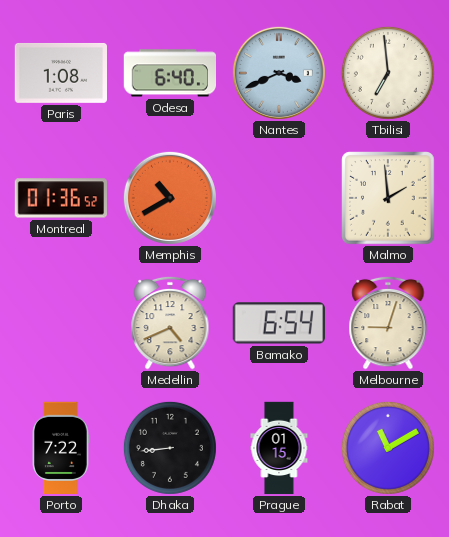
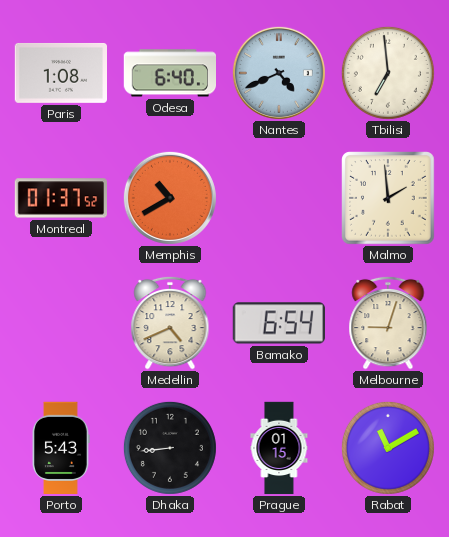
Nantes: 3:41 -> 4:41 (279, 73)
Montreal: 01:36 -> 01:37 (61, 198)
Porto: 7:22 -> 5:43 (61, 448)
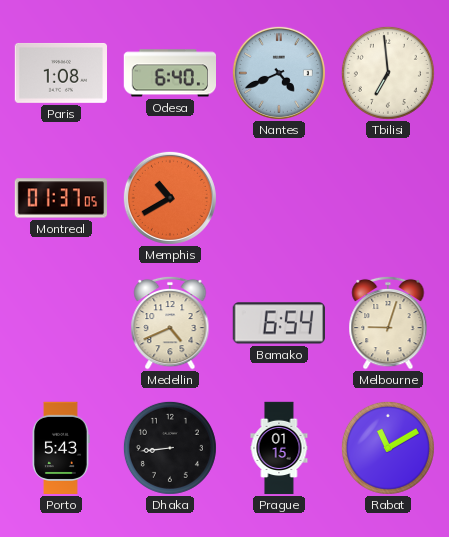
Montreal: 01:37:52 -> 01:37:05 (61, 198)
Malmo: 1:59 -> none (388, 198)
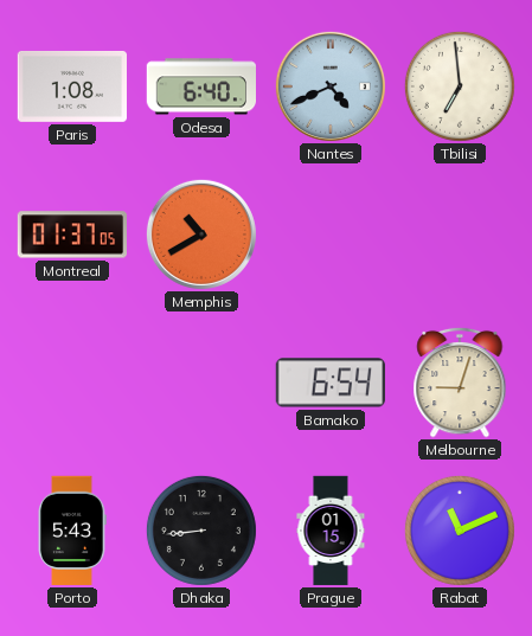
Medellin: 4:41 -> none (170, 323)
Rabat: 11:10 -> 11:11 (460, 531)
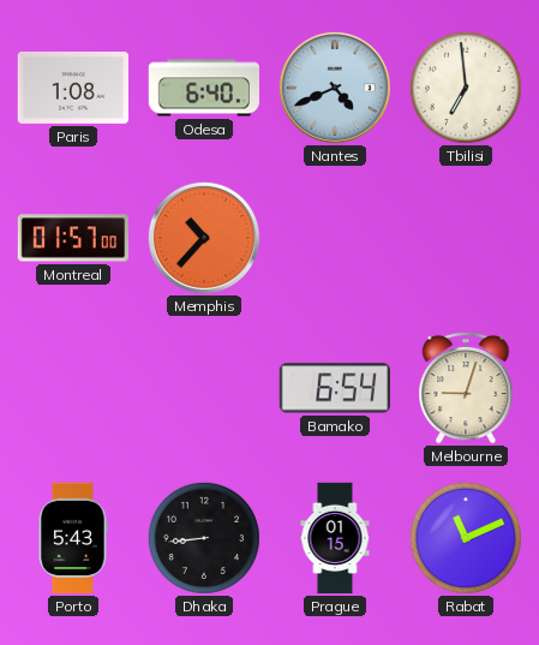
Montreal: 01:37 -> 01:57 (73, 238)
Memphis: 10:40 -> 10:37 (204, 238)
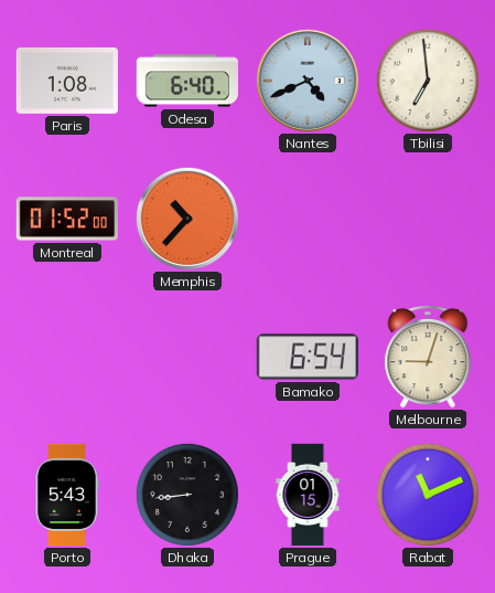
Montreal: 01:57 -> 01:52 (67, 219)
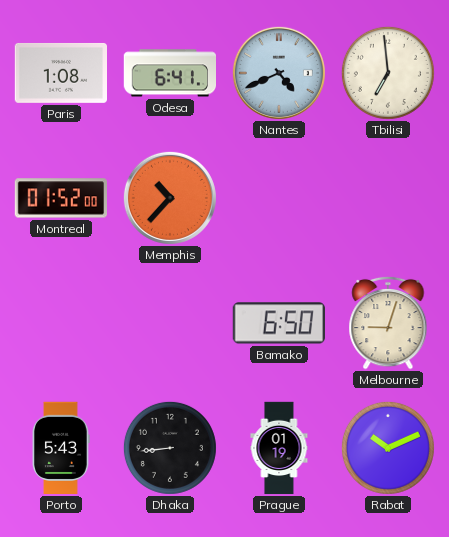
Odesa: 6:40 -> 6:41 (169, 73)
Bamako: 6:54 -> 6:50 (278, 323)
Prague: 01:15 -> 01:19 (279, 448)
Rabat: 11:11 -> 10:11 (388, 448)
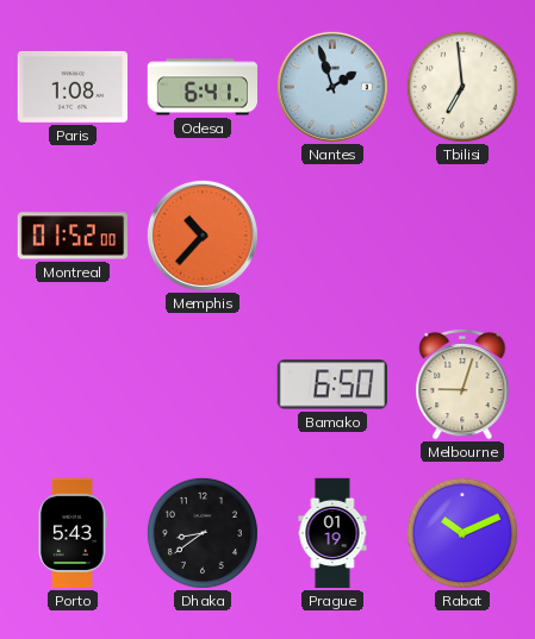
Nantes: 4:41 -> 1:57 (332, 87)
Dhaka: 8:44 -> 8:39 (203, 533)
